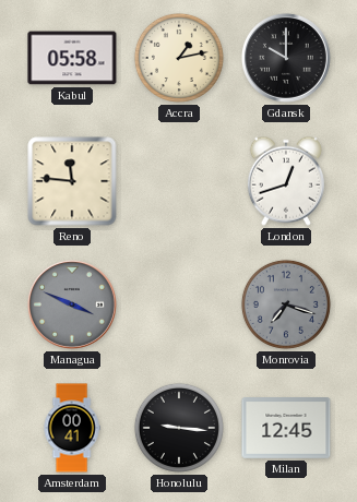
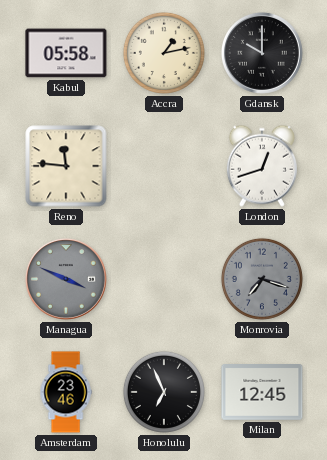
Amsterdam: 00:41 -> 23:46 (66, 392)
Honolulu: 9:16 -> 6:56 (164, 392)
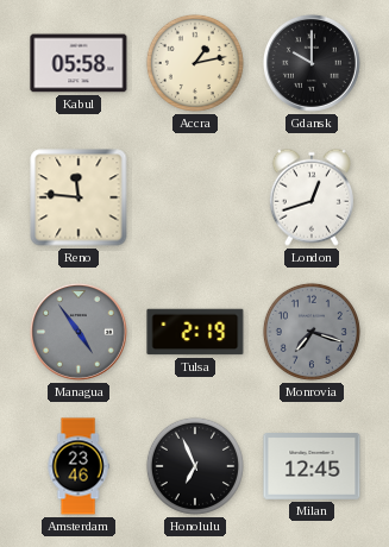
Managua: 3:49 -> 4:54 (79, 332)
Tulsa: none -> 2:19 (195, 332)
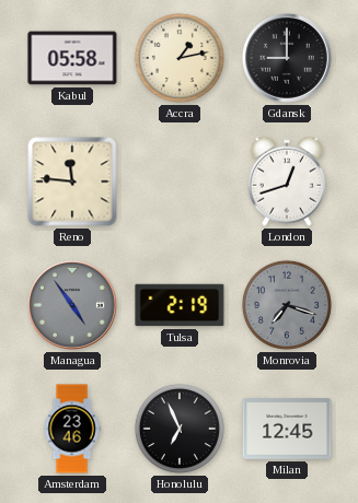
Gdansk: 10:00 -> 9:00 (287, 58)
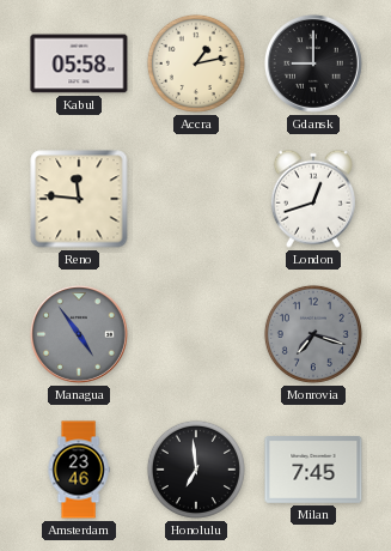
Tulsa: 2:19 -> none (180, 305)
Honolulu: 6:56 -> 6:59 (196, 470)
Milan: 12:45 -> 7:45 (313, 471)
